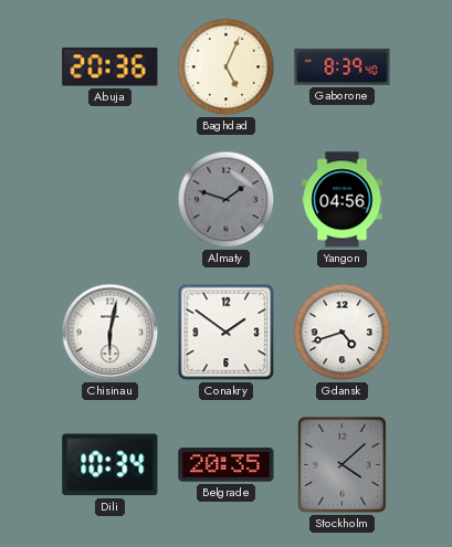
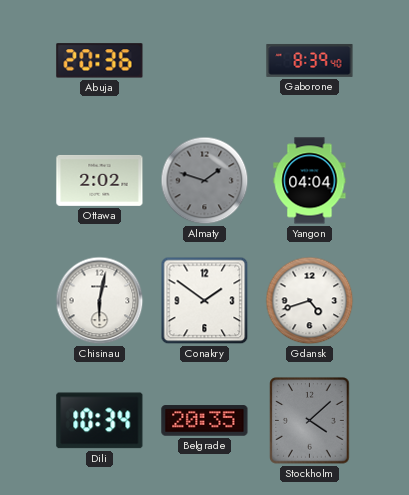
Baghdad: 5:04 -> none (227, 67)
Ottawa: none -> 2:02 (100, 180)
Yangon: 04:56 -> 04:04 (310, 181)
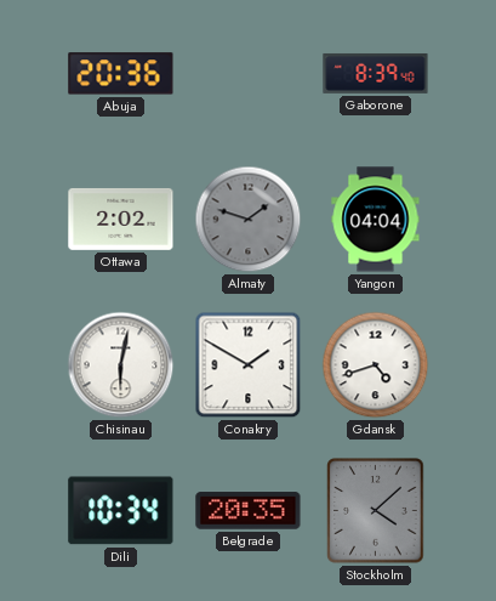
Conakry: 1:51 -> 1:50 (249, 365)
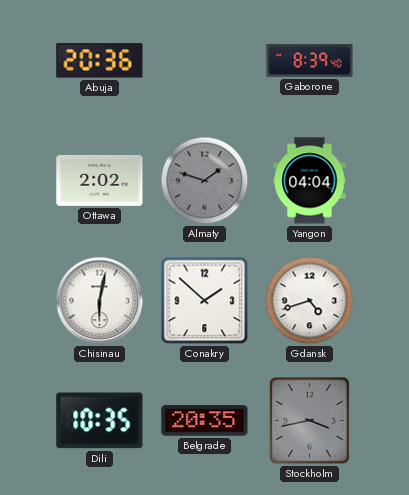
Conakry: 1:50 -> 1:52 (205, 301)
Dili: 10:34 -> 10:35 (100, 421)
Stockholm: 4:08 -> 3:43 (310, 421)
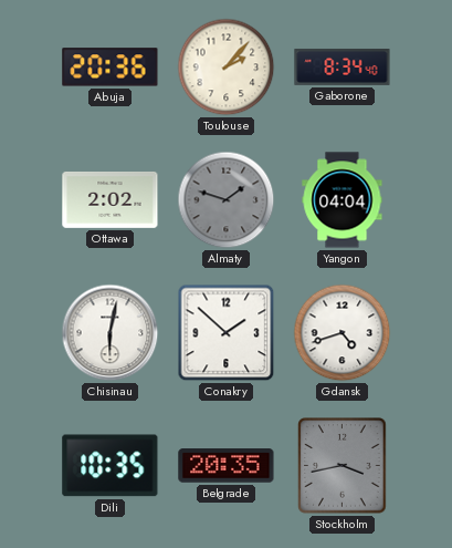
Toulouse: none -> 2:07 (227, 68)
Gaborone: 8:39 -> 8:34 (343, 66)
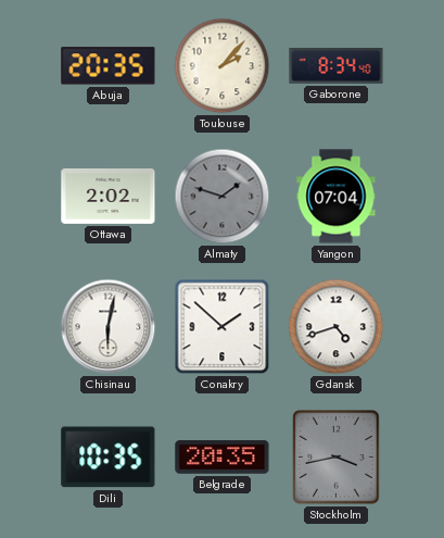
Abuja: 20:36 -> 20:35 (109, 66)
Yangon: 04:04 -> 07:04 (337, 197)
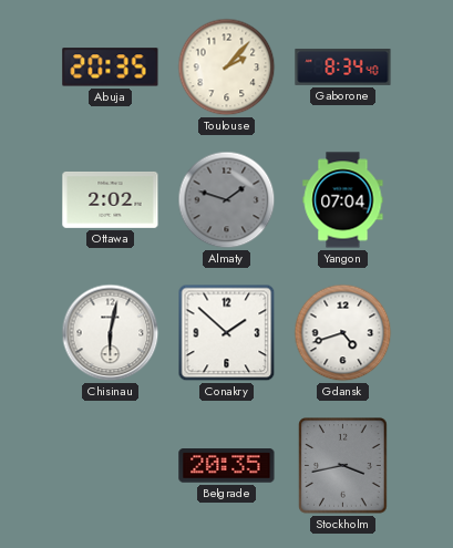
Dili: 10:35 -> none (109, 458)
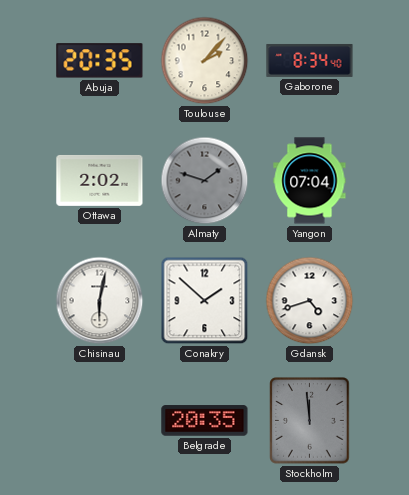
Stockholm: 3:43 -> 11:59 (310, 421)
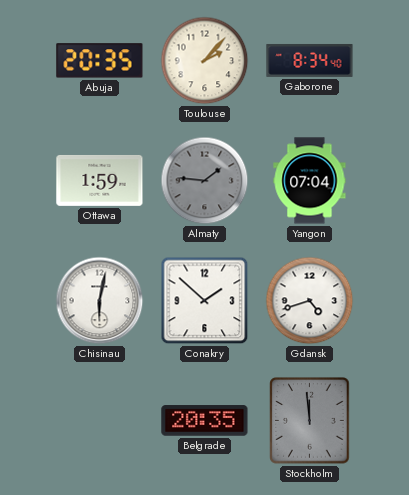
Ottawa: 2:02 -> 1:59 (100, 180)
Almaty: 1:48 -> 1:46 (205, 181)
